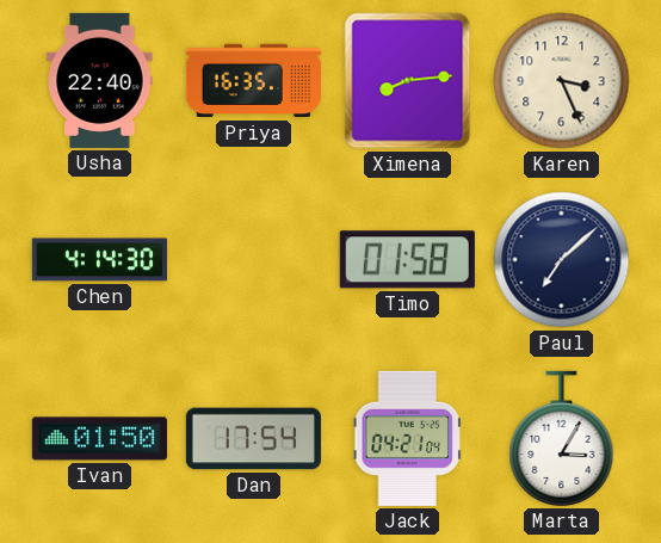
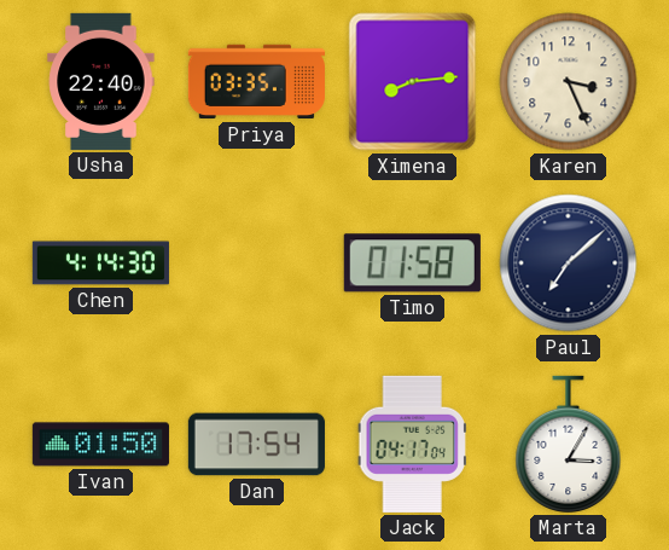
Priya: 16:35 -> 03:35 (256, 82)
Jack: 04:21 -> 04:17 (412, 444)
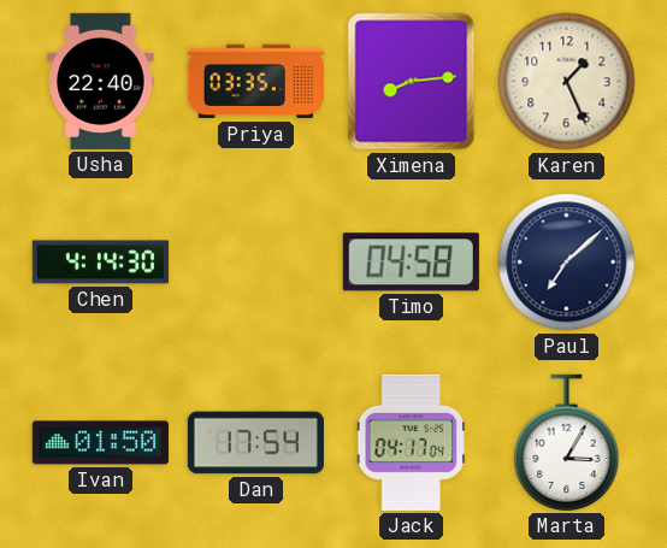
Karen: 3:26 -> 1:26 (567, 82)
Timo: 01:58 -> 04:58 (411, 263)
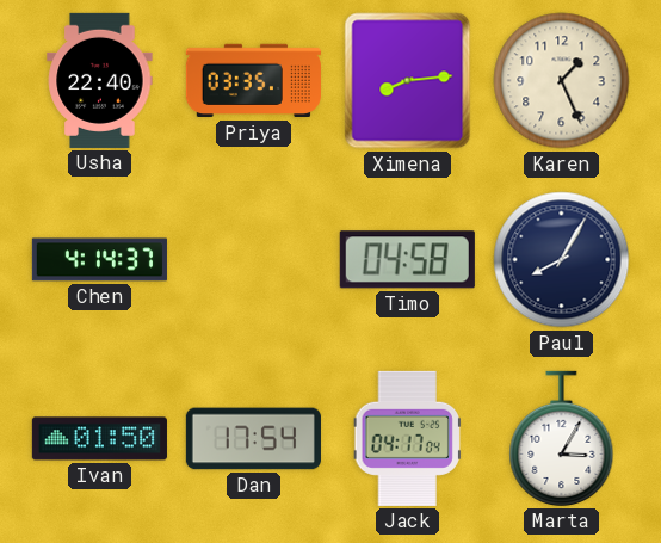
Chen: 4:14:30 -> 4:14:37 (99, 260)
Paul: 7:08 -> 8:05 (562, 260)
